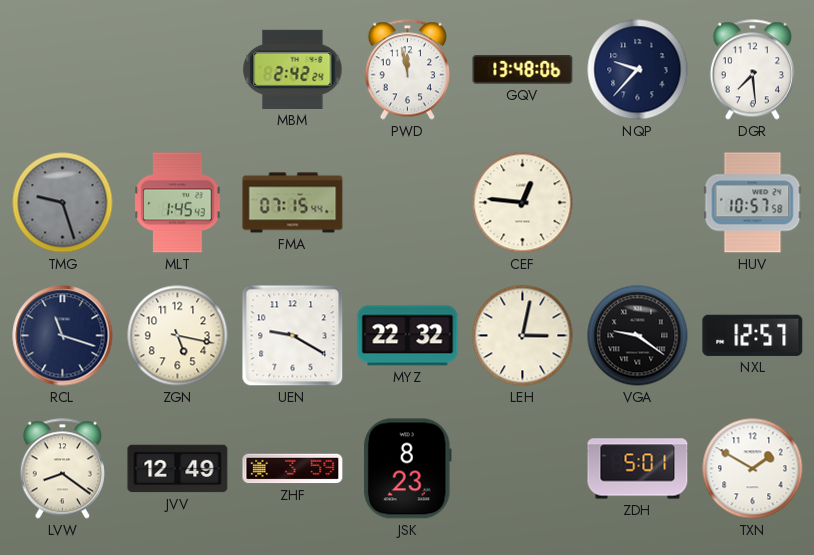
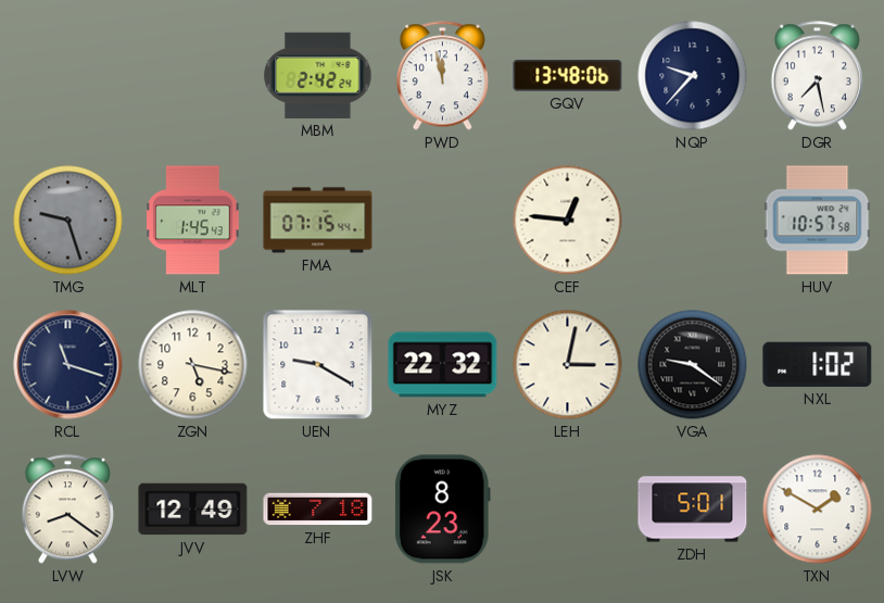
DGR: 7:29 -> 7:28 (817, 76)
NXL: 12:57 -> 1:02 (818, 364)
ZHF: 3:59 -> 7:18 (318, 510)
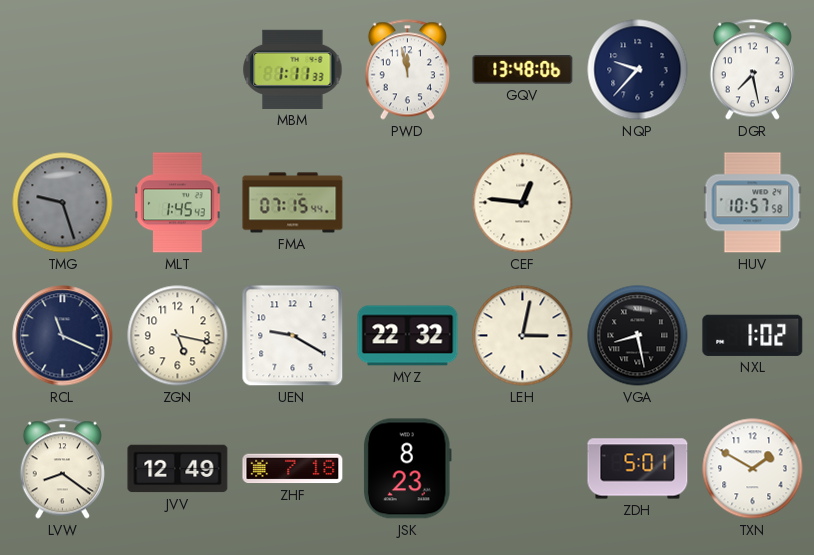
MBM: 2:42 -> 1:11 (293, 69)
RCL: 11:18 -> 11:19 (63, 336)
VGA: 9:21 -> 8:28 (638, 336)
